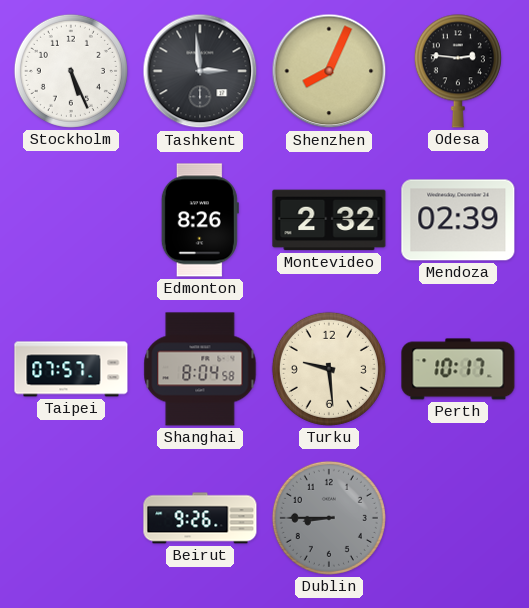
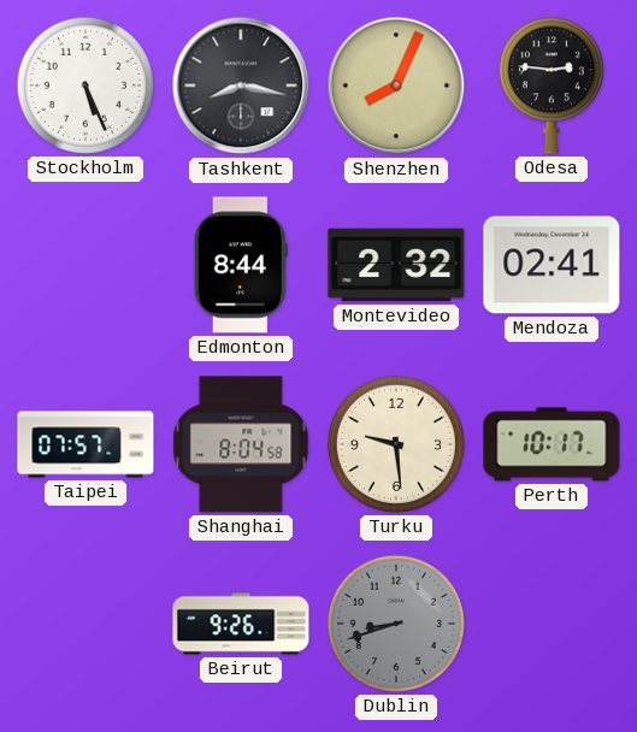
Tashkent: 2:59 -> 8:17 (241, 85)
Edmonton: 8:26 -> 8:44 (241, 265)
Mendoza: 02:39 -> 02:41 (552, 265)
Dublin: 8:45 -> 8:42 (396, 624)
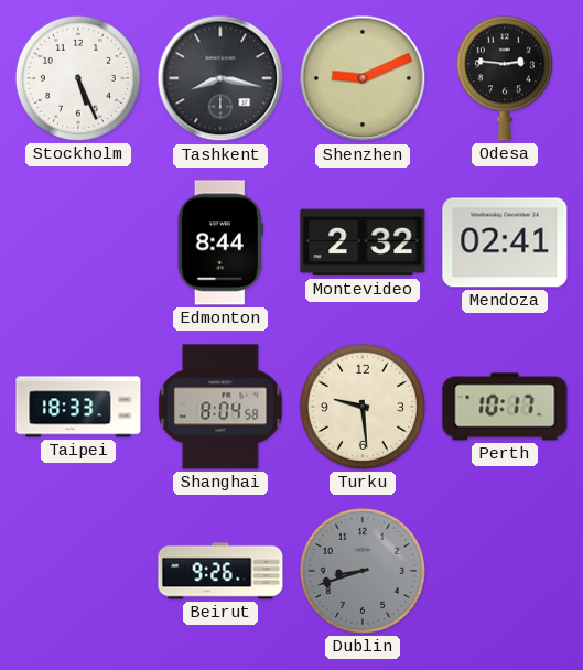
Shenzhen: 8:04 -> 9:11 (363, 78)
Taipei: 07:57 -> 18:33 (78, 407)
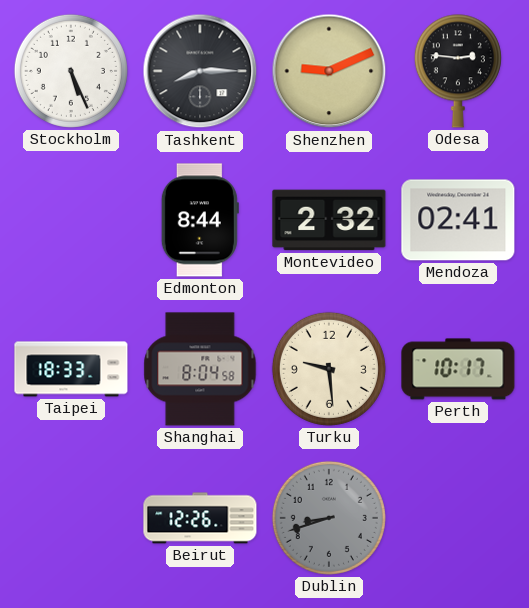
Tashkent: 8:17 -> 8:15 (200, 71)
Beirut: 9:26 -> 12:26 (200, 518)
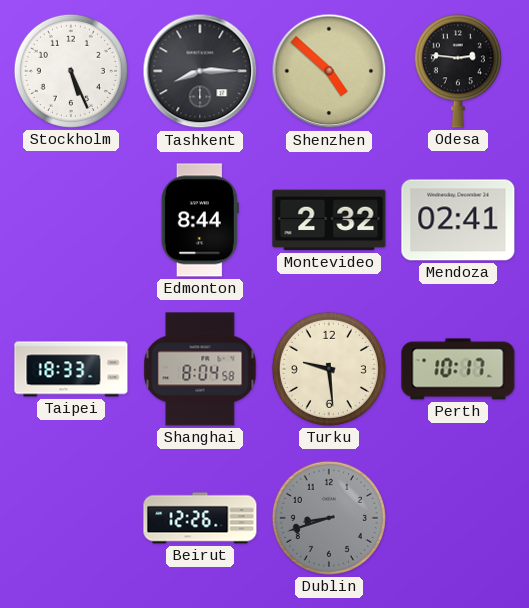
Shenzhen: 9:11 -> 4:52 (329, 71)
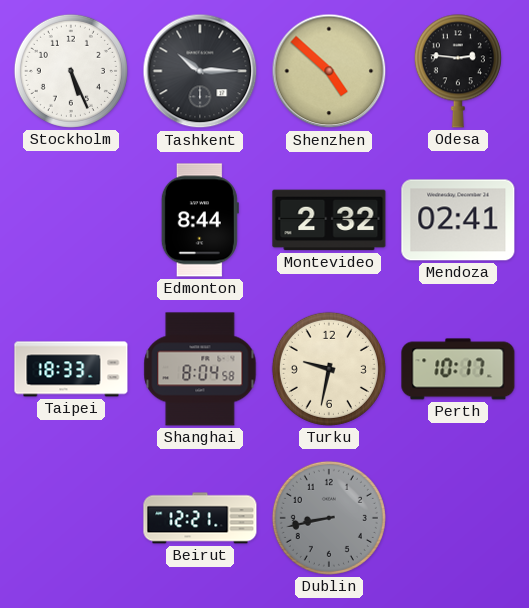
Tashkent: 8:15 -> 10:15 (200, 71)
Turku: 9:29 -> 9:32 (329, 369)
Beirut: 12:26 -> 12:21 (200, 518)
Dublin: 8:42 -> 8:43 (329, 518)
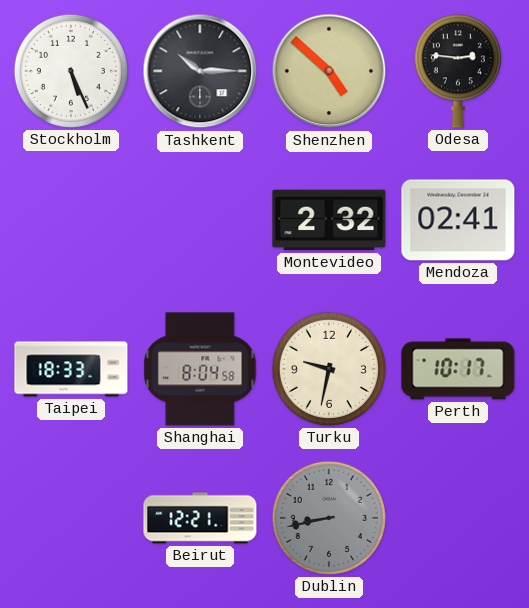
Edmonton: 8:44 -> none (200, 220)
